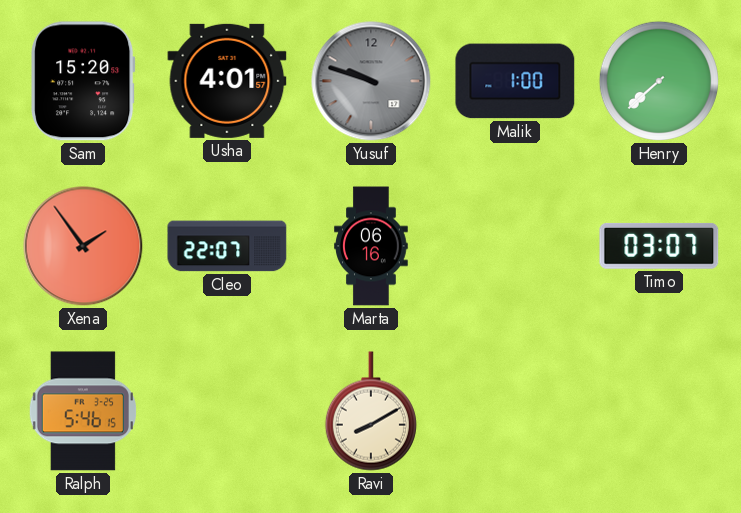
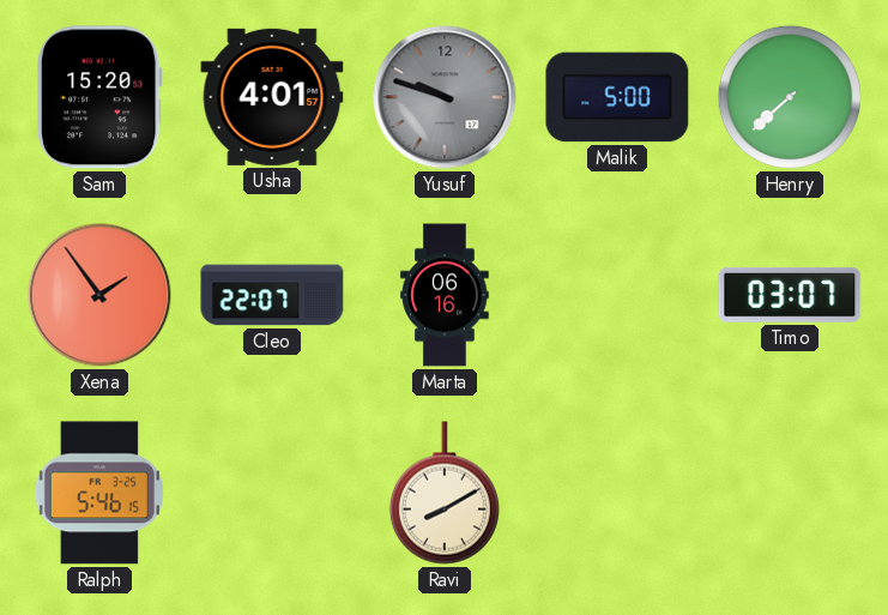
Malik: 1:00 -> 5:00 (617, 97)
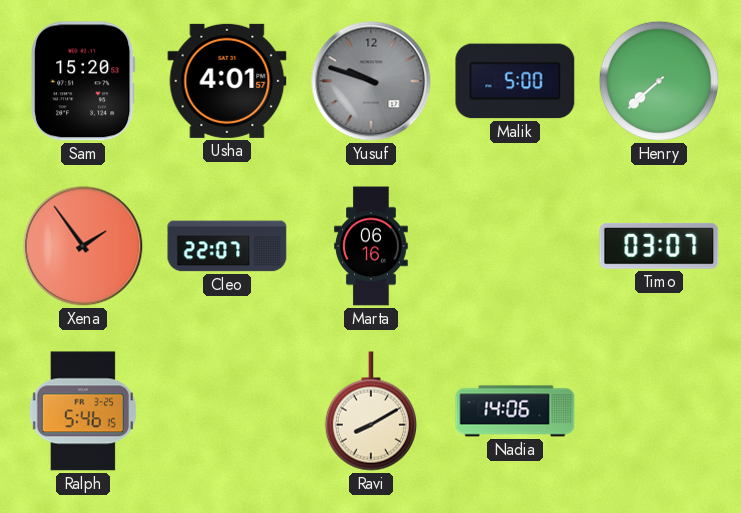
Nadia: none -> 14:06 (515, 411)
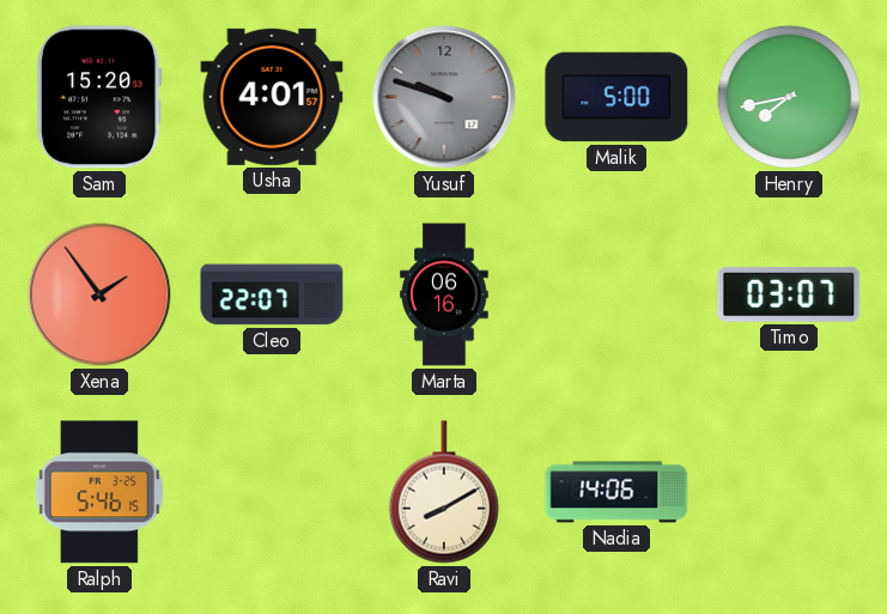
Henry: 7:38 -> 7:43 (789, 97)
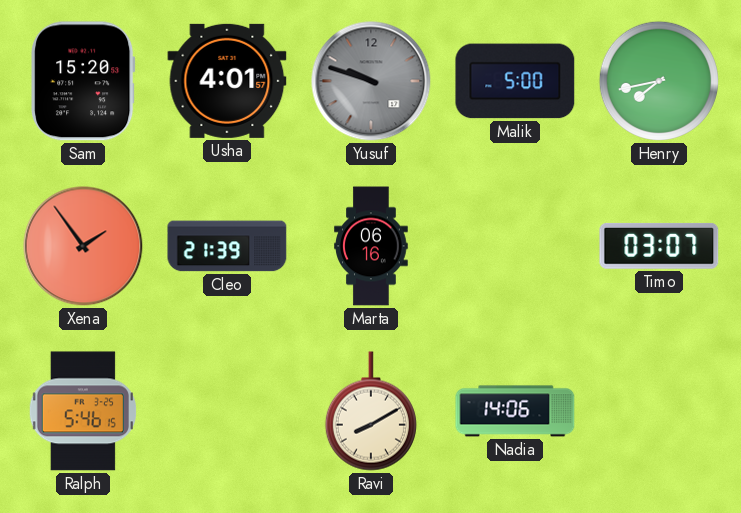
Cleo: 22:07 -> 21:39 (227, 246)
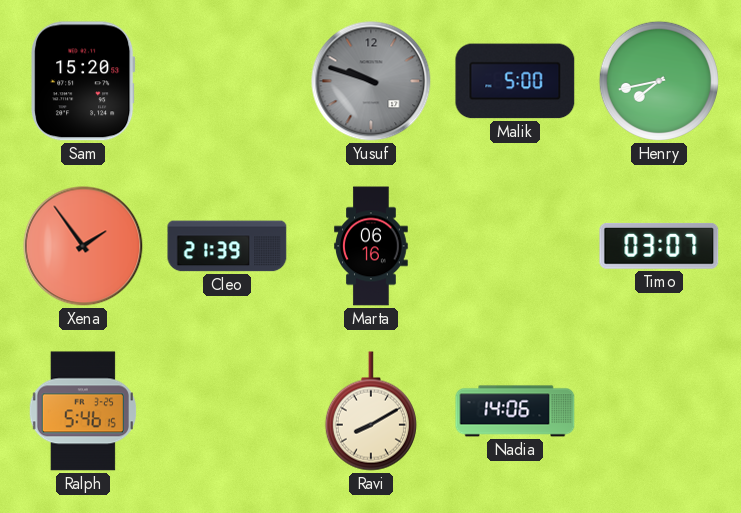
Usha: 4:01 -> none (227, 81)
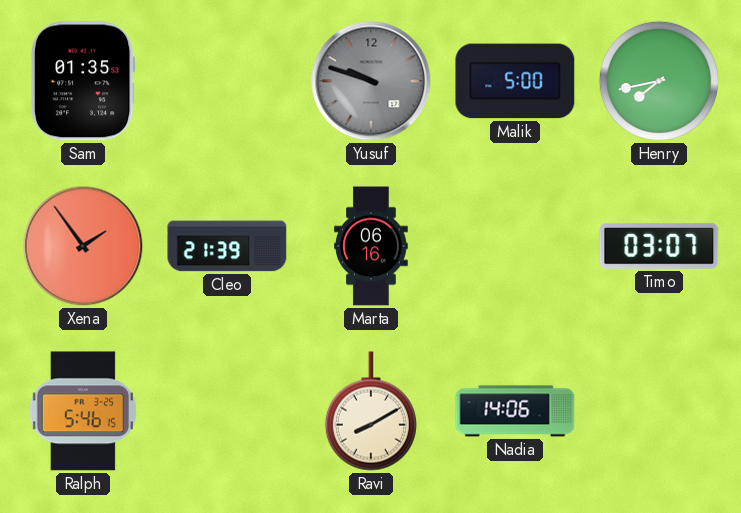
Sam: 15:20 -> 01:35 (83, 81)
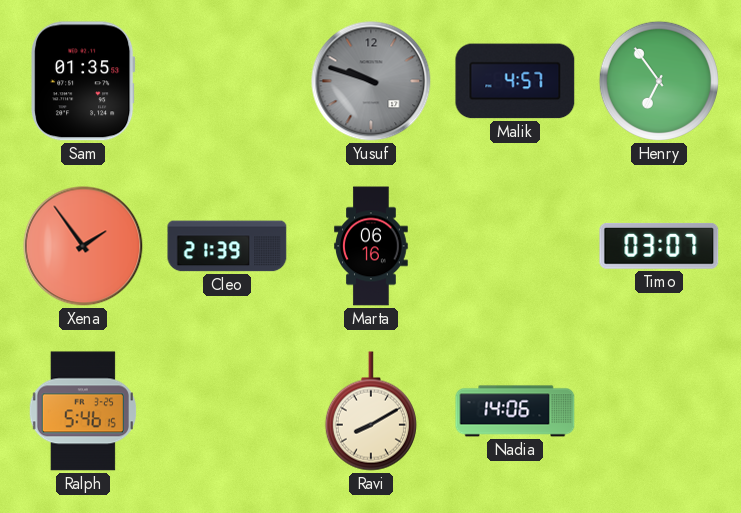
Malik: 5:00 -> 4:57 (515, 81)
Henry: 7:43 -> 6:54 (659, 81)
